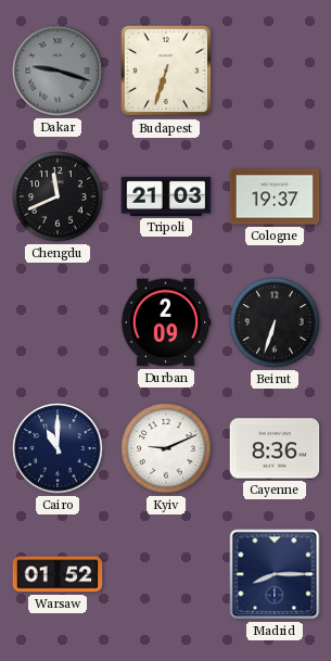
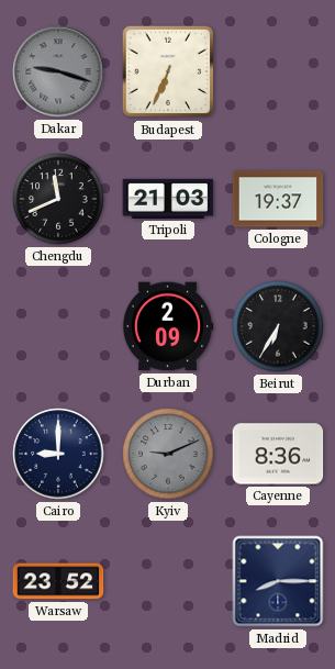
Budapest: 6:33 -> 6:34 (168, 71)
Beirut: 6:33 -> 6:35 (278, 326)
Cairo: 11:00 -> 9:00 (58, 454)
Kyiv dial: white -> grey (168, 454)
Warsaw: 01:52 -> 23:52 (58, 581)
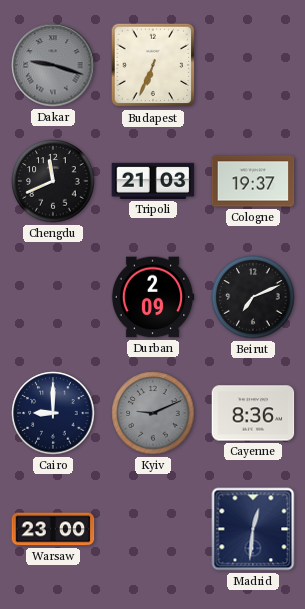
Beirut: 6:35 -> 7:11 (253, 297)
Warsaw: 23:52 -> 23:00 (53, 529)
Madrid: 8:15 -> 12:31 (253, 529)
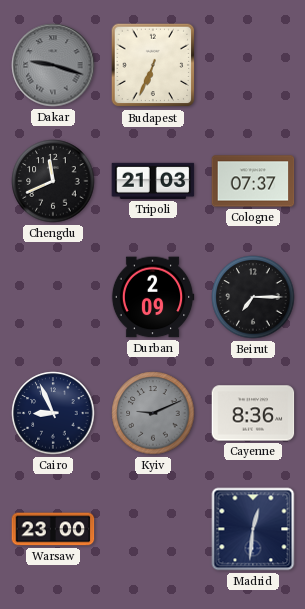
Cologne: 19:37 -> 07:37 (253, 181)
Beirut: 7:11 -> 7:15 (253, 297)
Cairo: 9:00 -> 8:56 (53, 413)
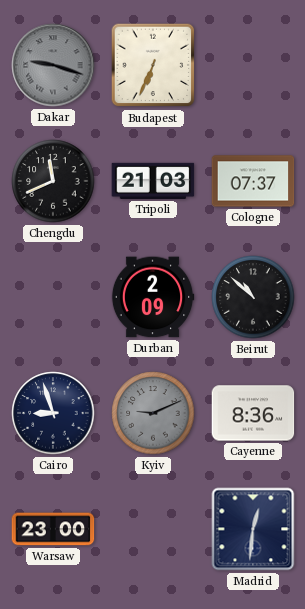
Beirut: 7:15 -> 10:52 (253, 297)
Cairo: 8:56 -> 8:57 (53, 413)
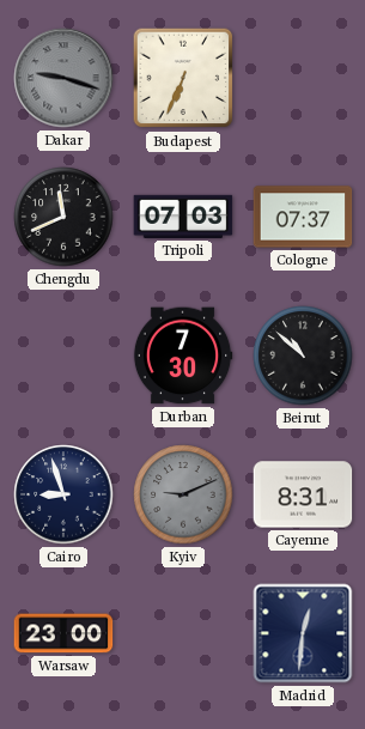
Tripoli: 21:03 -> 07:03 (183, 217)
Durban: 2:09 -> 7:30 (183, 356)
Cayenne: 8:36 -> 8:31 (303, 494)
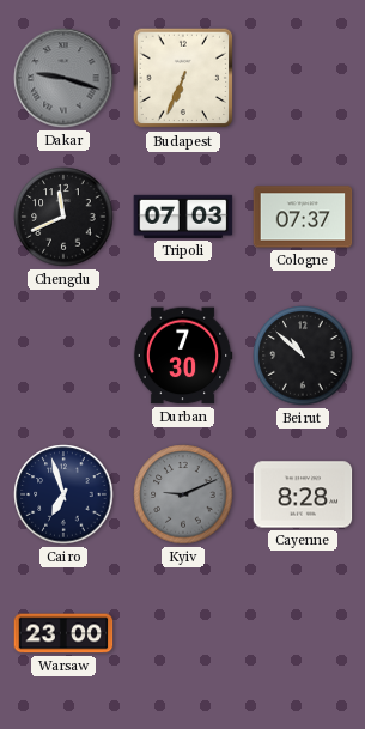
Cairo: 8:57 -> 6:57 (63, 494)
Cayenne: 8:31 -> 8:28 (303, 494)
Madrid: 12:31 -> none (303, 633)
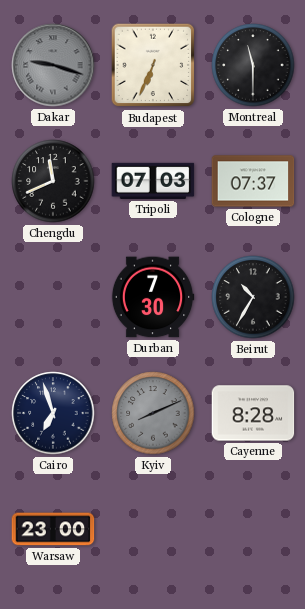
Montreal: none -> 11:30 (253, 65)
Beirut: 10:52 -> 10:35 (253, 297)
Kyiv: 9:11 -> 8:11 (153, 413)
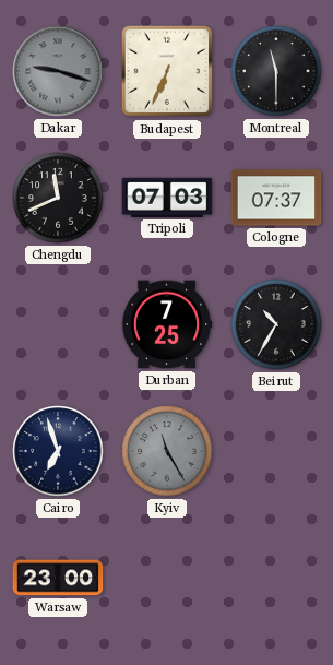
Durban: 7:30 -> 7:25 (167, 324)
Kyiv: 8:11 -> 11:25 (167, 451)
Cayenne: 8:28 -> none (253, 413)
